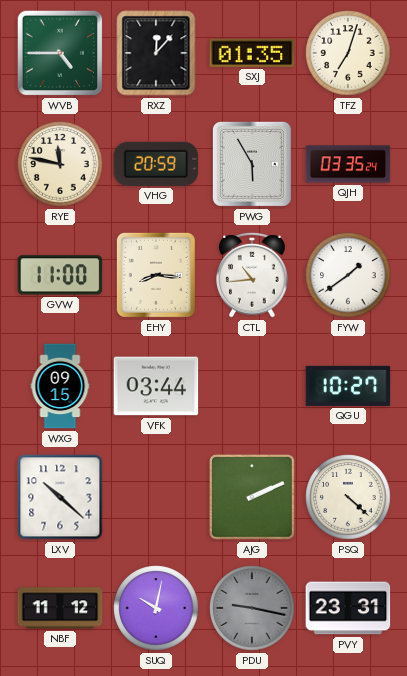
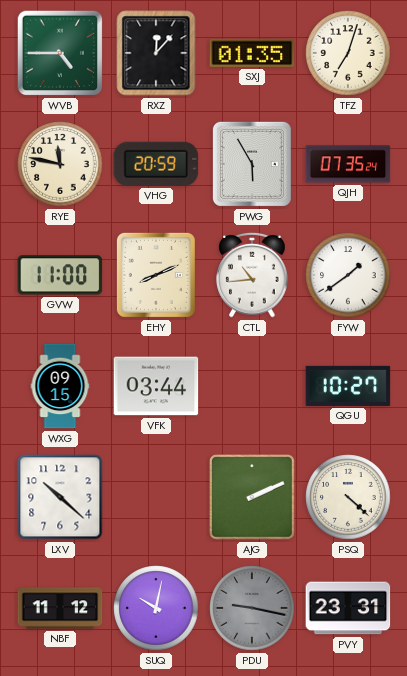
QJH: 03:35 -> 07:35 (348, 164)
EHY: 8:16 -> 8:11 (156, 275)
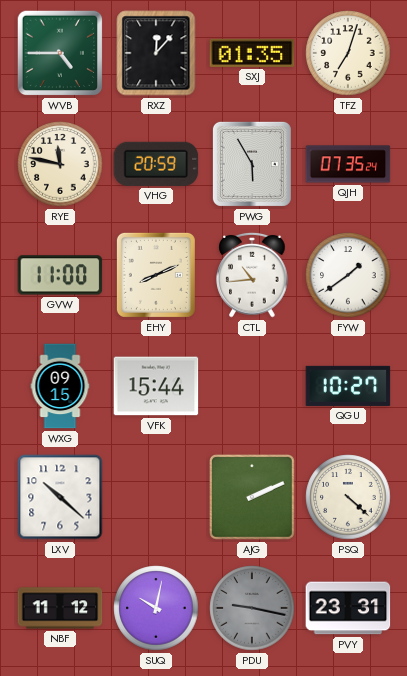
VFK: 03:44 -> 15:44 (156, 386)
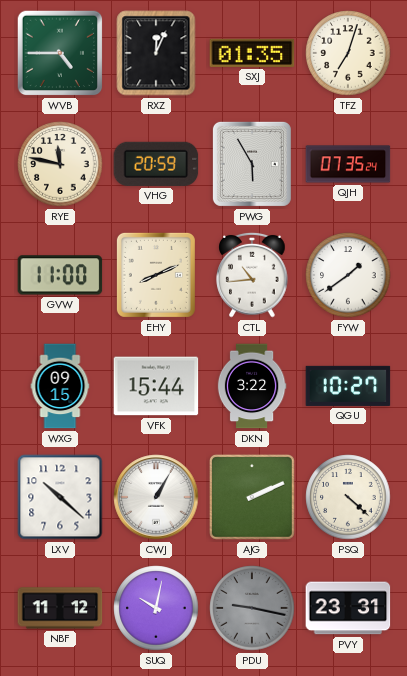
RXZ: 12:07 -> 12:04 (156, 53)
DKN: none -> 3:22 (252, 386)
CWJ: none -> 1:05 (156, 497)
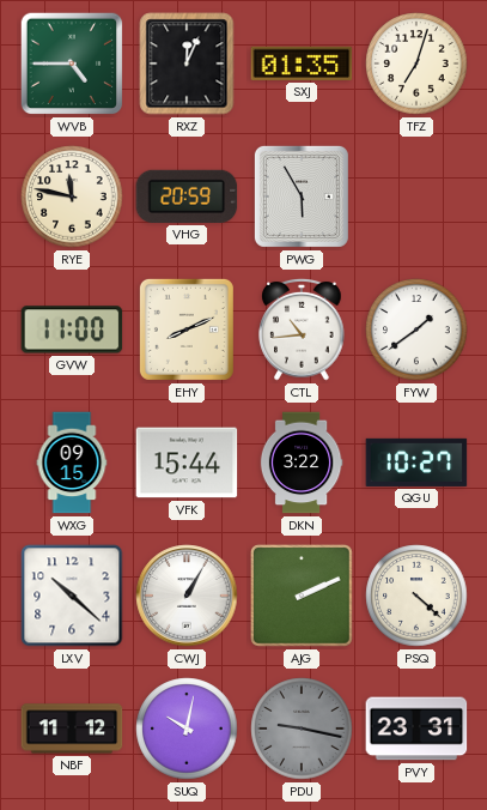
QJH: 07:35 -> none (348, 164)
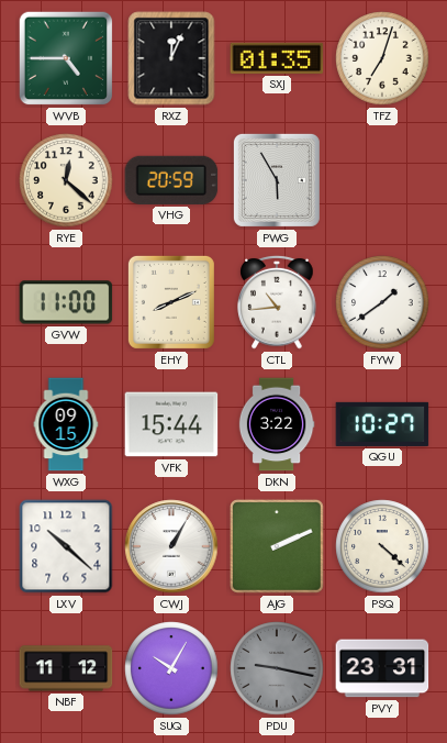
RYE: 11:47 -> 12:22 (66, 180)
SUQ: 10:02 -> 10:05 (171, 668)
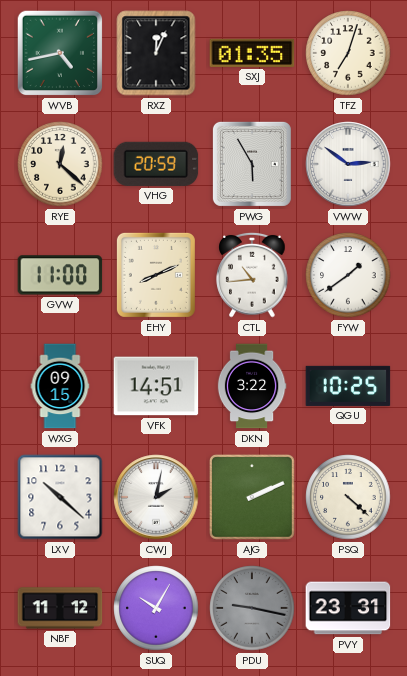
WVB: 4:45 -> 4:43 (60, 53)
VWW: none -> 2:51 (348, 164)
VFK: 15:44 -> 14:51 (156, 386)
QGU: 10:27 -> 10:25 (348, 386)
CWJ: 1:05 -> 2:02 (156, 497)
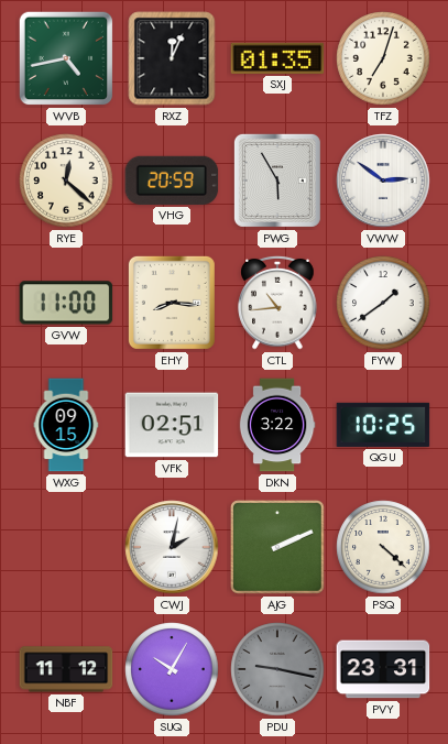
EHY: 8:11 -> 8:16 (172, 303)
VFK: 14:51 -> 02:51 (172, 425)
LXV: 10:22 -> none (60, 497)
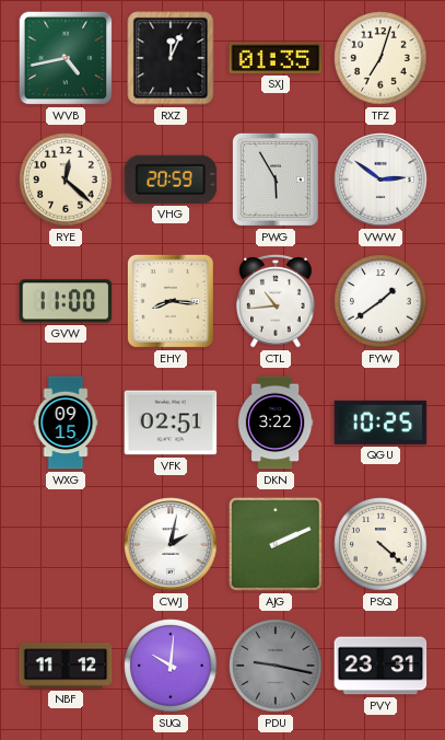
SUQ: 10:05 -> 10:01 (171, 666)
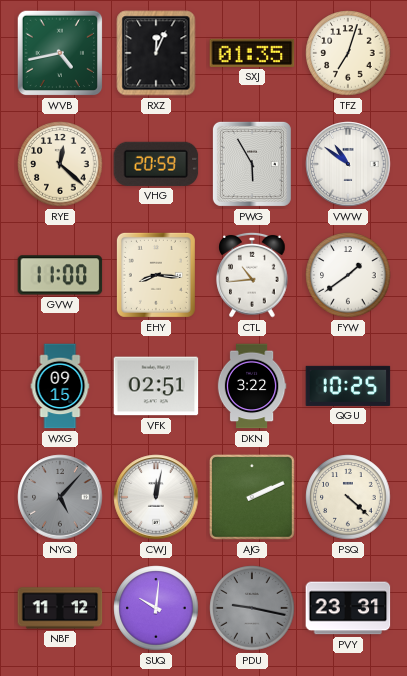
VWW: 2:51 -> 10:51 (348, 164)
NYQ: none -> 5:07 (60, 497)
CWJ: 2:02 -> 12:02 (156, 497)
